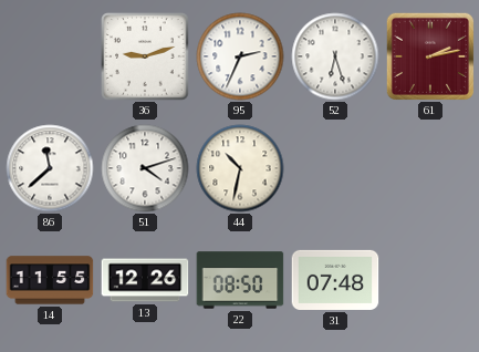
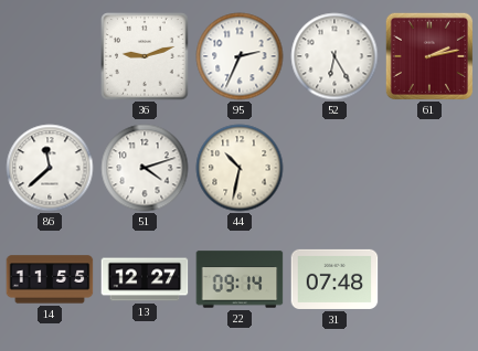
52: 6:27 -> 6:25 (334, 56)
13: 12:26 -> 12:27 (145, 279)
22: 08:50 -> 09:14 (240, 279)
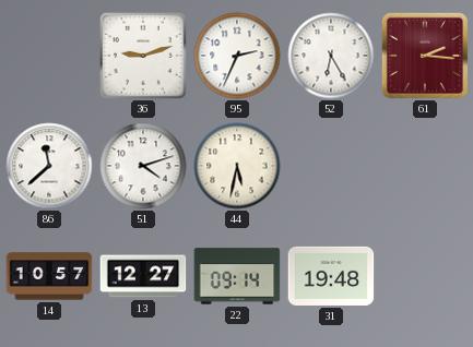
61: 2:13 -> 2:16 (425, 56)
44: 10:32 -> 5:32 (237, 166)
14: 11:55 -> 10:57 (49, 276)
31: 07:48 -> 19:48 (331, 276)
